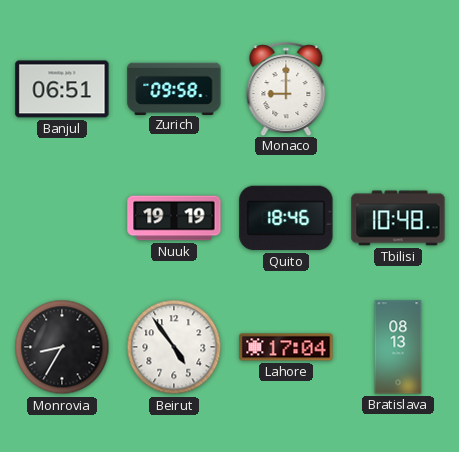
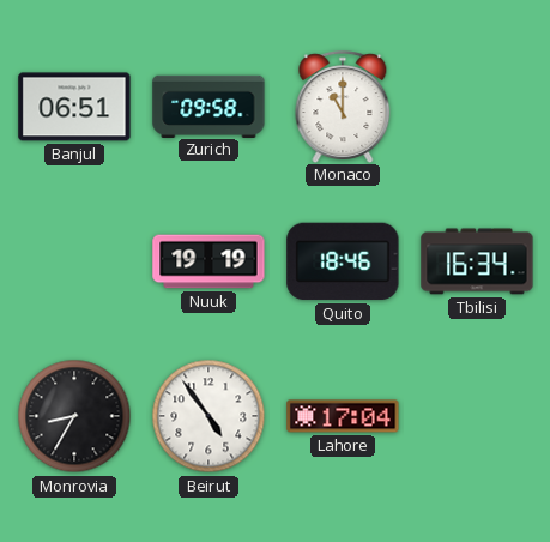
Monaco: 9:00 -> 11:00 (343, 107)
Tbilisi: 10:48 -> 16:34 (477, 261)
Bratislava: 08:13 -> none (398, 347)
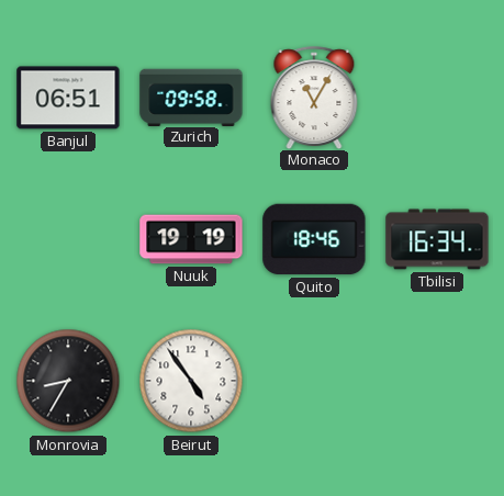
Monaco: 11:00 -> 11:05 (314, 98)
Lahore: 17:04 -> none (343, 416)
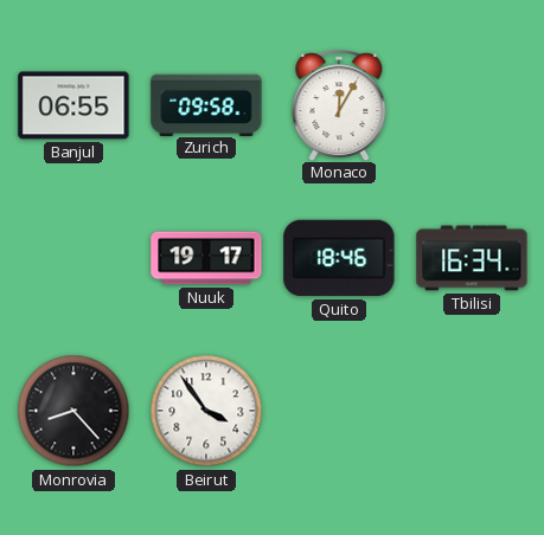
Banjul: 06:51 -> 06:55 (73, 105)
Monaco: 11:05 -> 12:05 (339, 105)
Nuuk: 19:19 -> 19:17 (206, 258)
Monrovia: 8:35 -> 8:23 (73, 411)
Beirut: 4:54 -> 3:54 (206, 411)
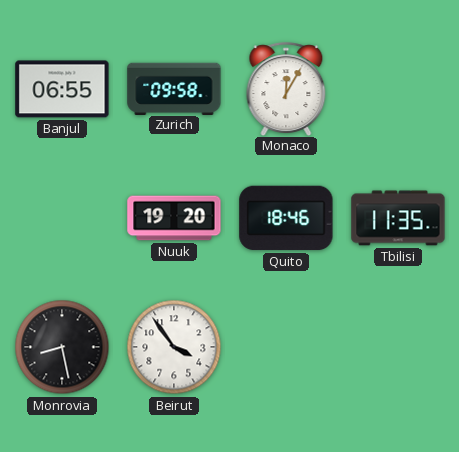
Nuuk: 19:17 -> 19:20 (174, 218)
Tbilisi: 16:34 -> 11:35 (398, 218)
Monrovia: 8:23 -> 8:28 (62, 347)
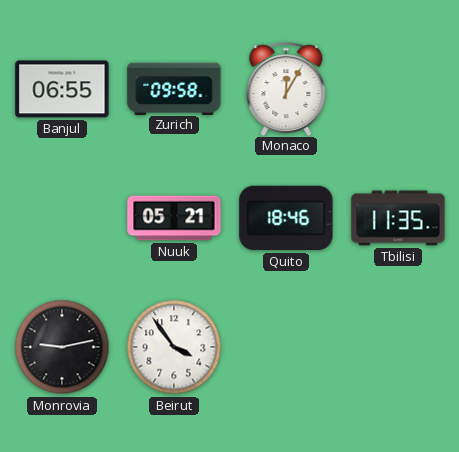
Nuuk: 19:20 -> 05:21 (174, 218)
Monrovia: 8:28 -> 9:13 (62, 347)
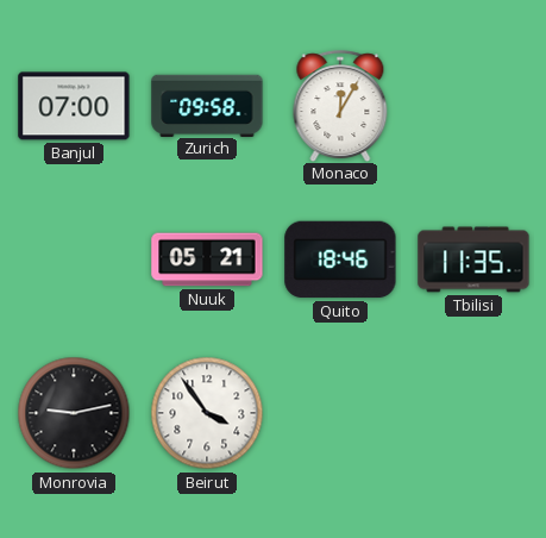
Banjul: 06:55 -> 07:00 (74, 106)
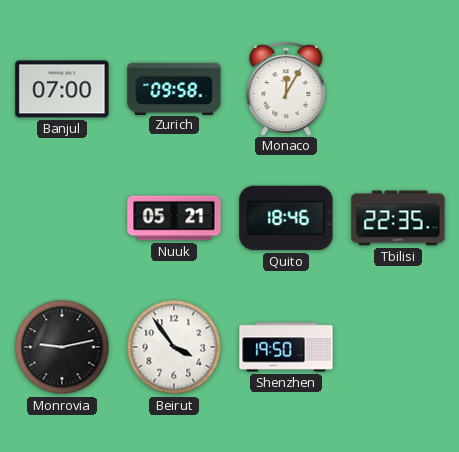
Tbilisi: 11:35 -> 22:35 (398, 218)
Shenzhen: none -> 19:50 (286, 347)
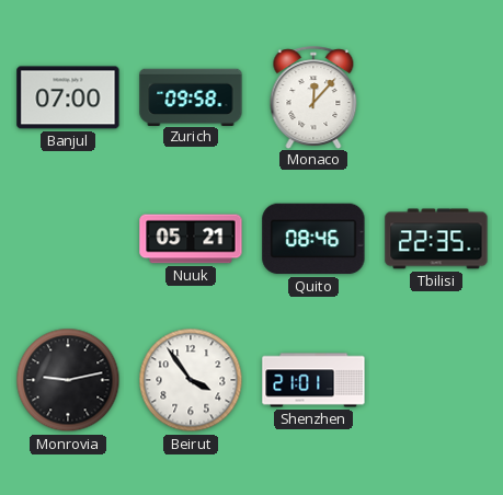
Monaco: 12:05 -> 12:07 (313, 97)
Quito: 18:46 -> 08:46 (313, 239)
Shenzhen: 19:50 -> 21:01 (313, 380)
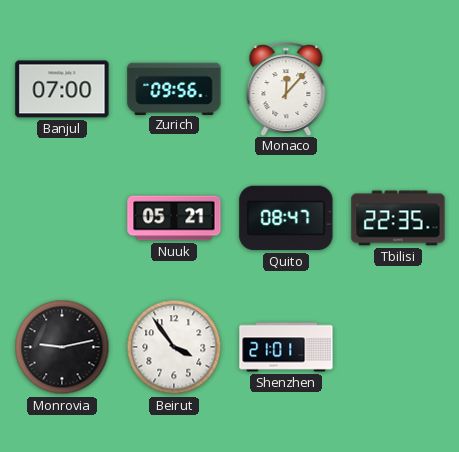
Zurich: 09:58 -> 09:56 (174, 88)
Quito: 08:46 -> 08:47 (286, 218)
